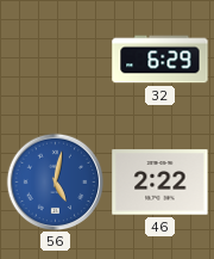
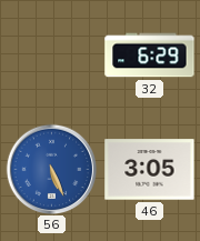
56: 5:02 -> 5:26 (51, 169)
46: 2:22 -> 3:05 (150, 170)
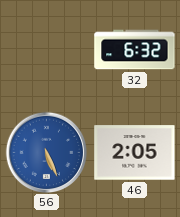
32: 6:29 -> 6:32 (135, 50)
46: 3:05 -> 2:05 (135, 153)
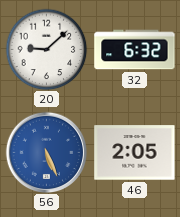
20: none -> 9:08 (46, 49)
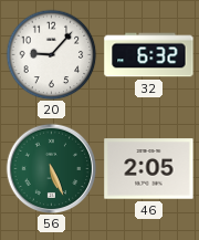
20: 9:08 -> 9:07 (51, 54)
56 dial: blue -> green (51, 168)
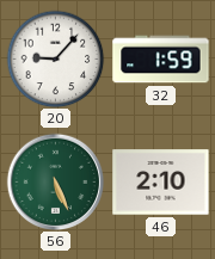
32: 6:32 -> 1:59 (161, 60)
46: 2:05 -> 2:10 (161, 183)
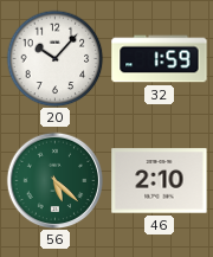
20: 9:07 -> 10:07 (54, 58)
56: 5:26 -> 5:22 (54, 180)
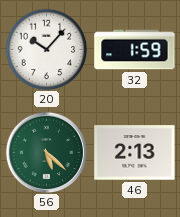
46: 2:10 -> 2:13 (135, 153)
